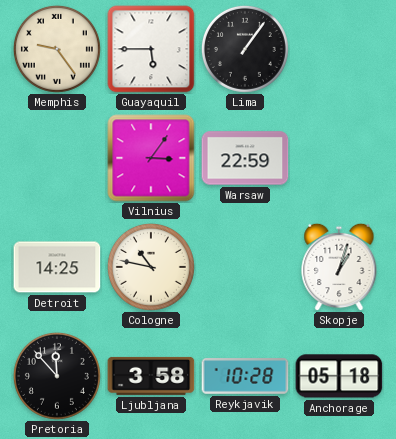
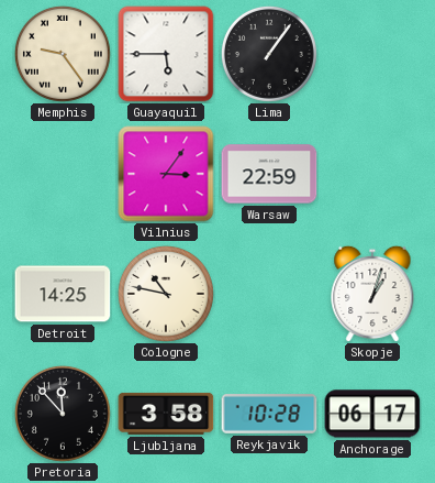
Anchorage: 05:18 -> 06:17 (372, 414)
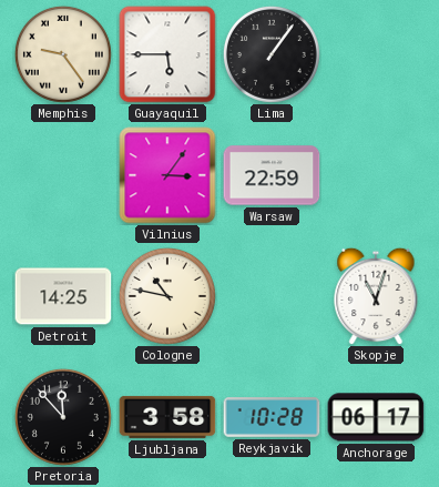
Skopje: 1:03 -> 11:03 (376, 296)
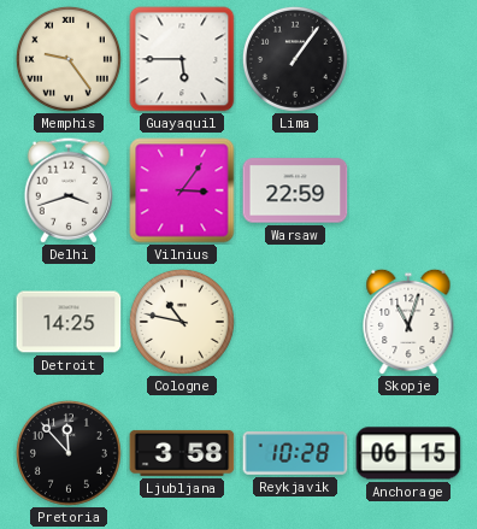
Delhi: none -> 3:42 (69, 190)
Anchorage: 06:17 -> 06:15 (408, 453)
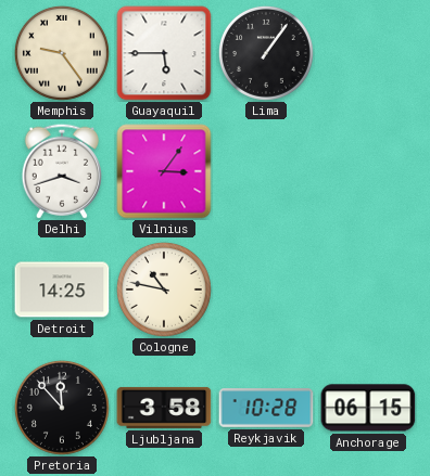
Warsaw: 22:59 -> none (295, 190)
Skopje: 11:03 -> none (408, 322)
